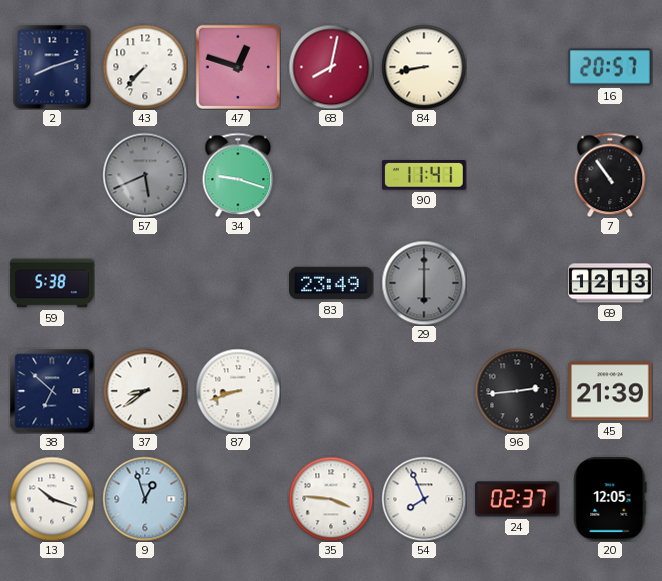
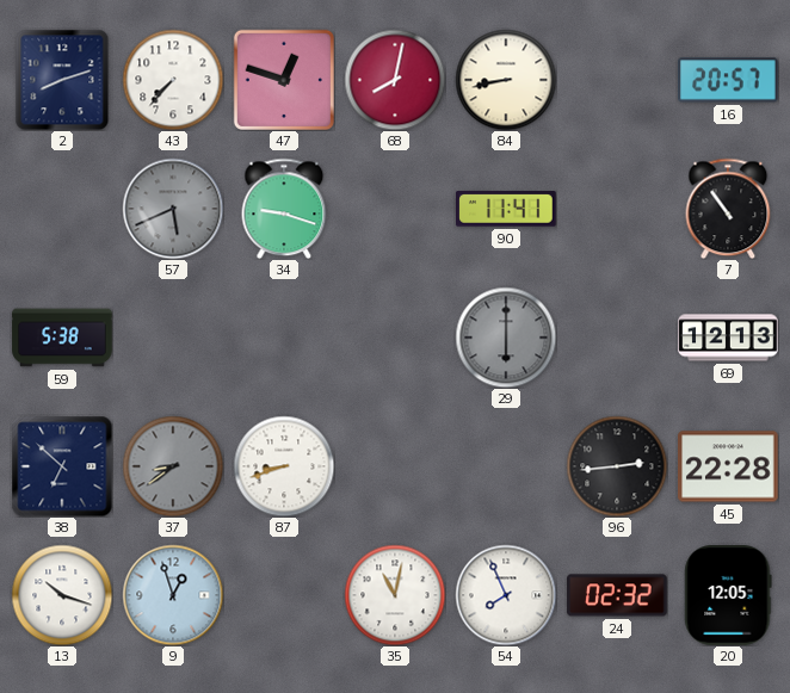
83: 23:49 -> none (331, 283)
37 dial: white -> grey (173, 466)
45: 21:39 -> 22:28 (728, 466)
35: 3:46 -> 11:02 (395, 595)
24: 02:37 -> 02:32 (617, 595)
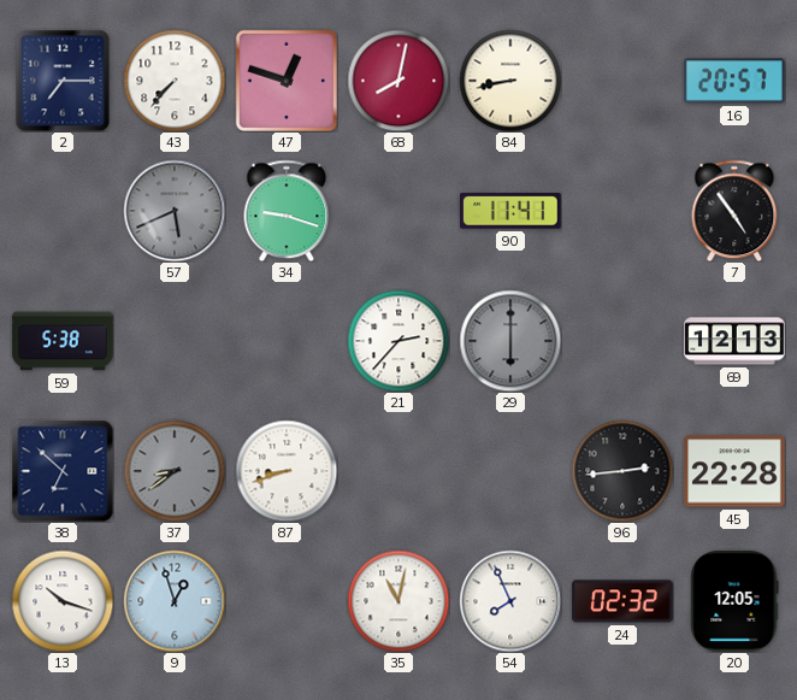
2: 8:12 -> 7:15 (63, 81)
7: 10:54 -> 4:54 (734, 211)
21: none -> 2:37 (398, 341)
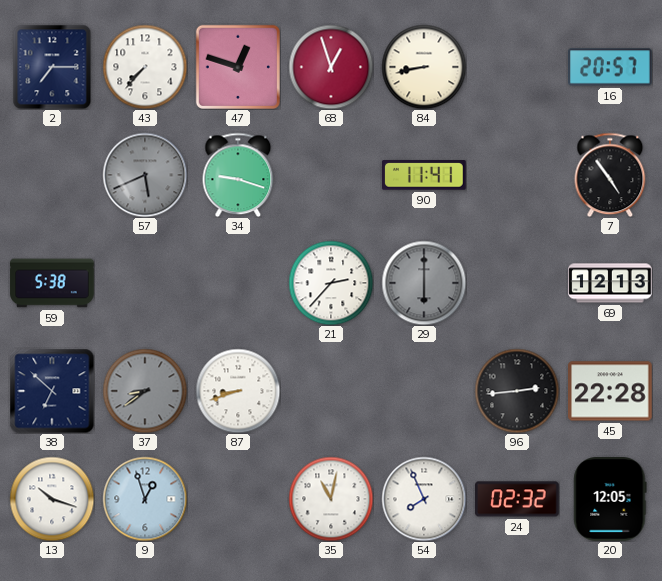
68: 8:02 -> 12:57 (331, 67)
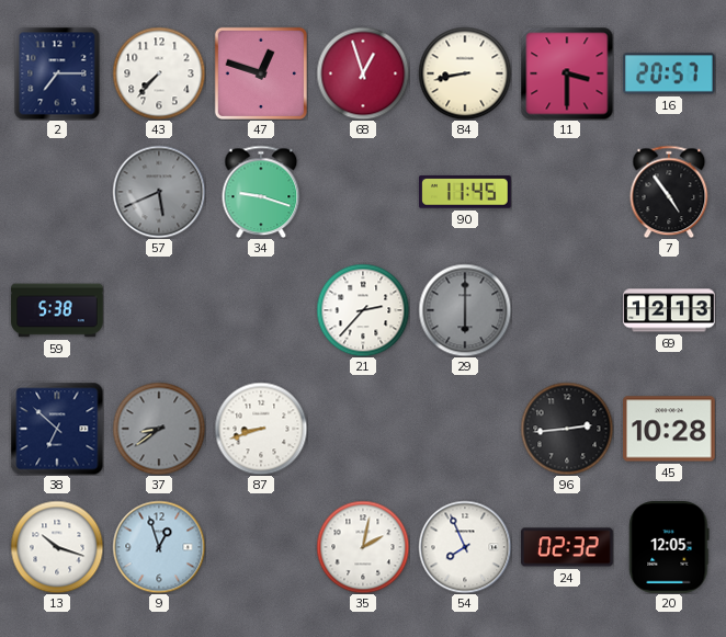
11: none -> 3:30 (567, 73)
90: 11:41 -> 11:45 (466, 192)
45: 22:28 -> 10:28 (669, 429)
35: 11:02 -> 2:02 (363, 547)
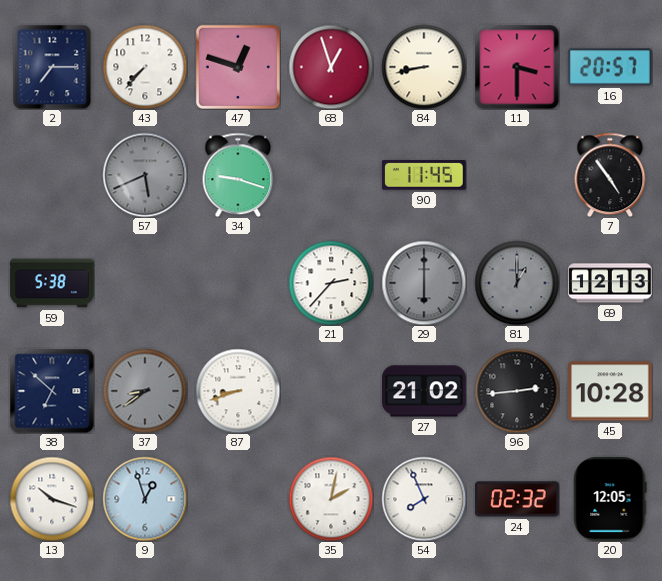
81: none -> 1:00 (517, 283)
27: none -> 21:02 (424, 391)
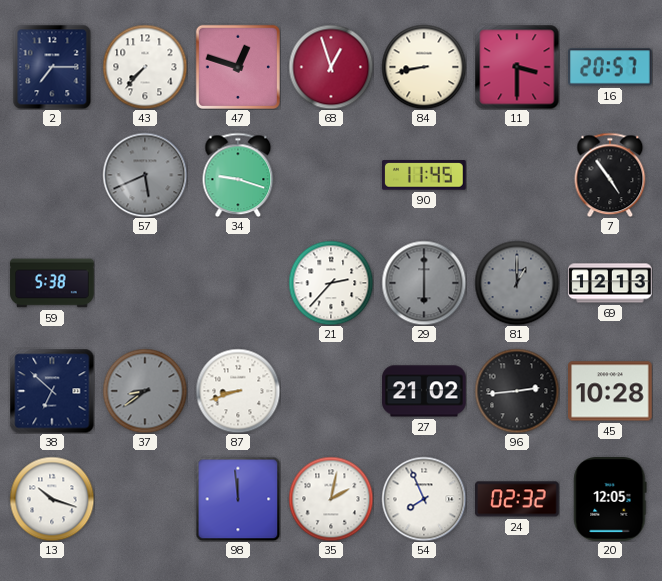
9: 12:57 -> none (145, 499)
98: none -> 11:59 (238, 499)
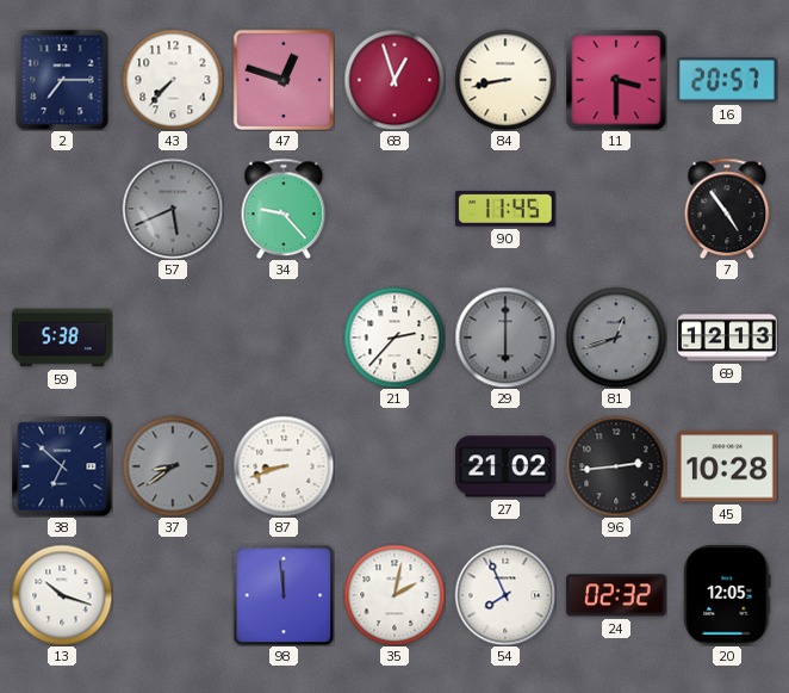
34: 9:18 -> 9:23 (284, 209)
81: 1:00 -> 12:42 (616, 338)
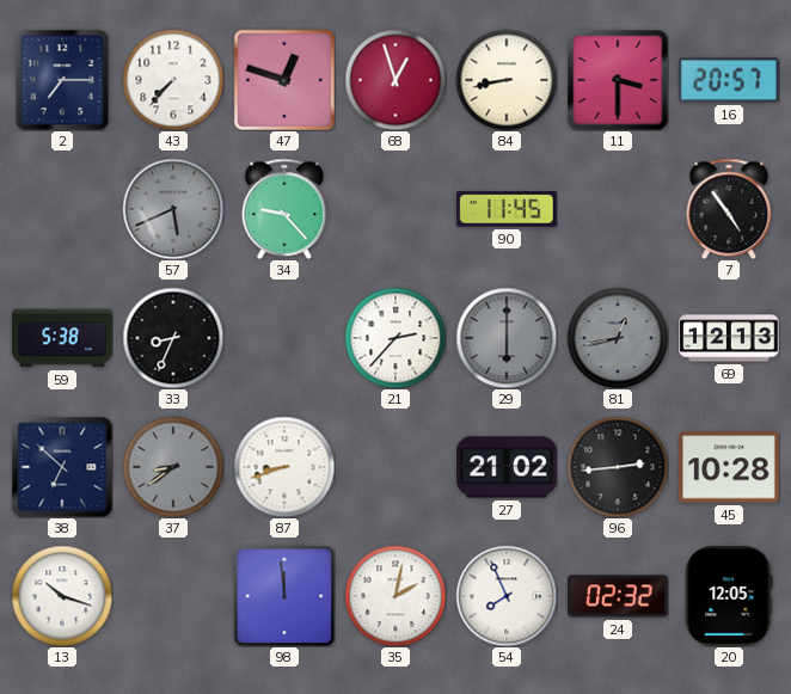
33: none -> 8:34 (173, 338)
81: 12:42 -> 12:43 (618, 338)
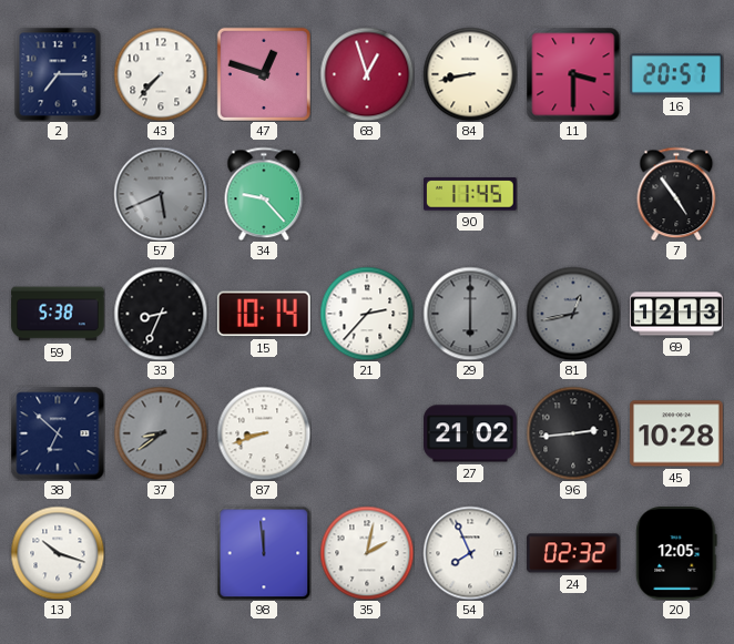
15: none -> 10:14 (264, 314)
